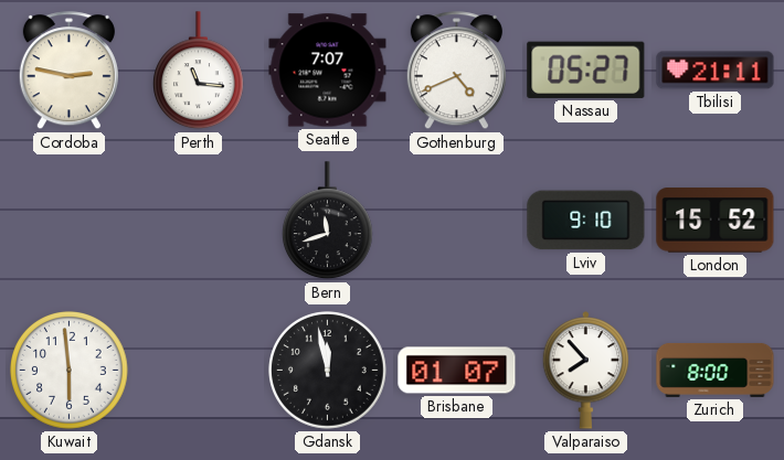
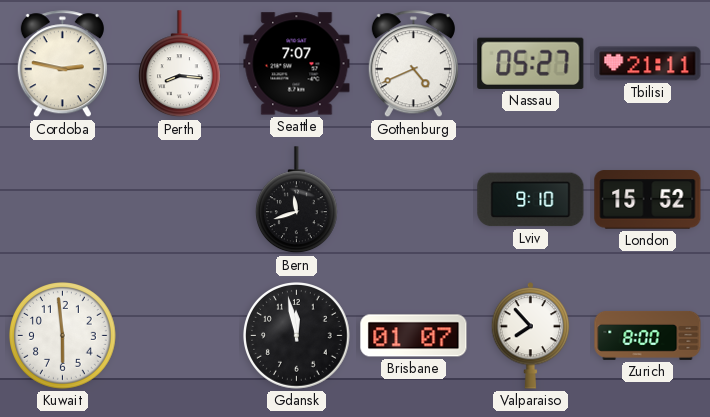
Perth: 11:16 -> 8:16 (179, 64)
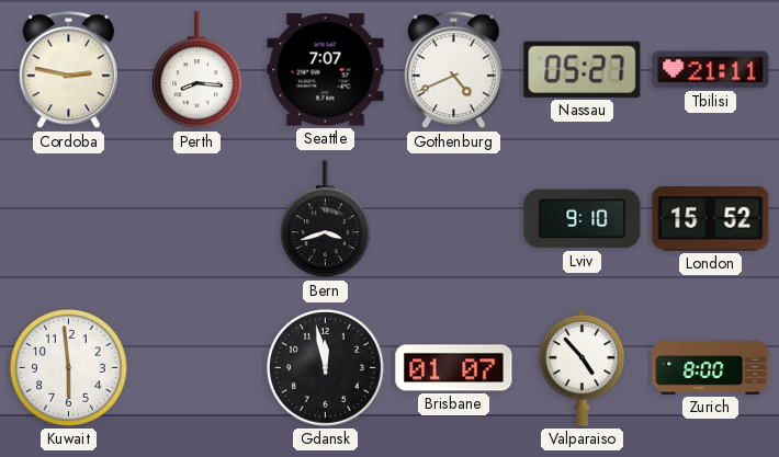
Bern: 11:42 -> 3:42 (325, 219)
Valparaiso: 7:53 -> 4:53 (583, 368)
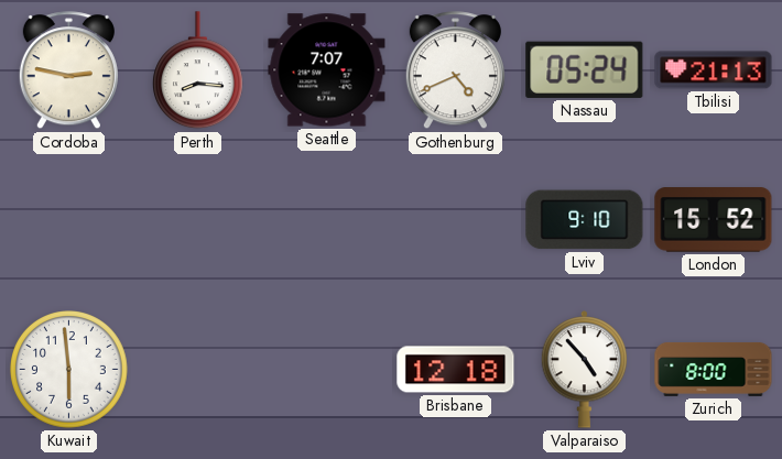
Nassau: 05:27 -> 05:24 (585, 69)
Tbilisi: 21:11 -> 21:13 (714, 70)
Bern: 3:42 -> none (325, 219)
Gdansk: 11:58 -> none (326, 368)
Brisbane: 01:07 -> 12:18 (456, 370)
